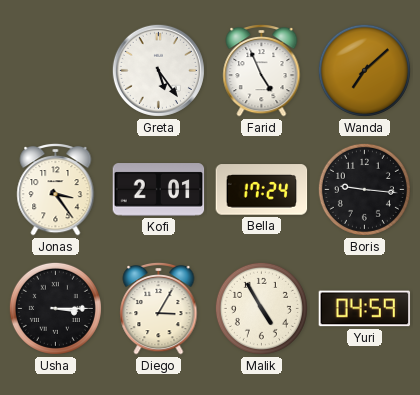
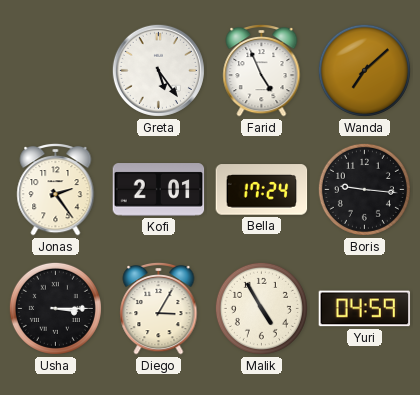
Jonas: 3:24 -> 2:24 (56, 189)
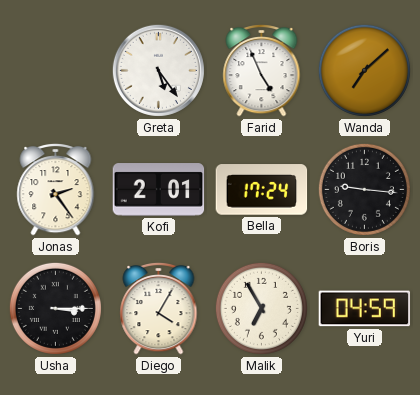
Diego: 3:05 -> 4:05 (159, 308)
Malik: 4:55 -> 6:55 (261, 308)
